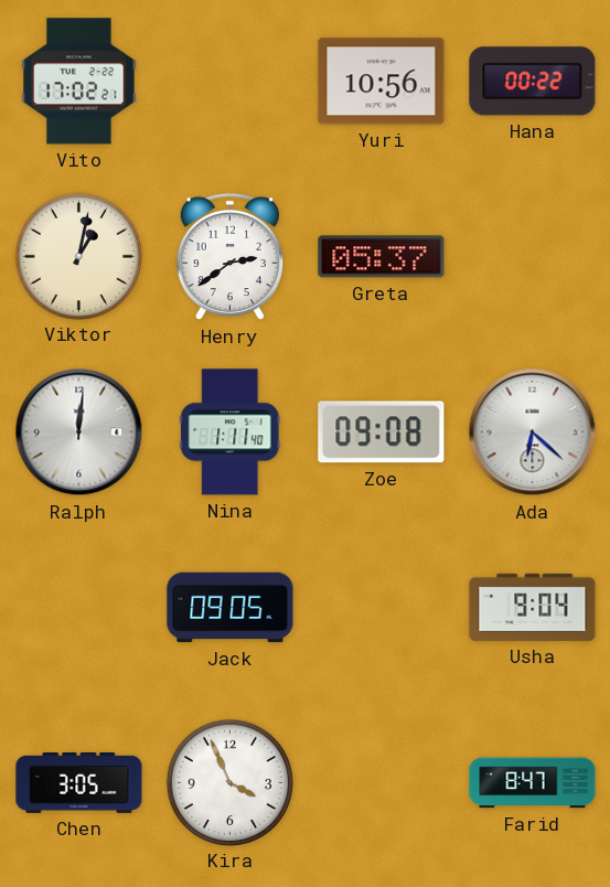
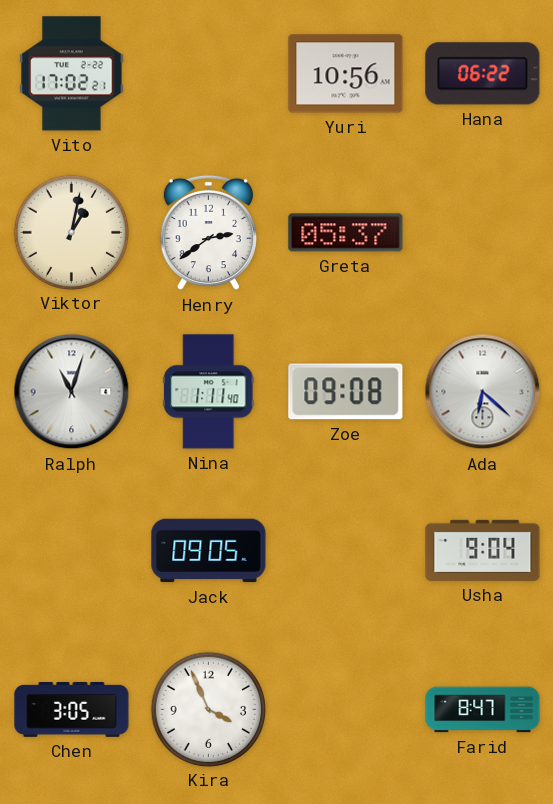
Hana: 00:22 -> 06:22 (483, 74)
Ralph: 12:01 -> 11:03 (72, 392)
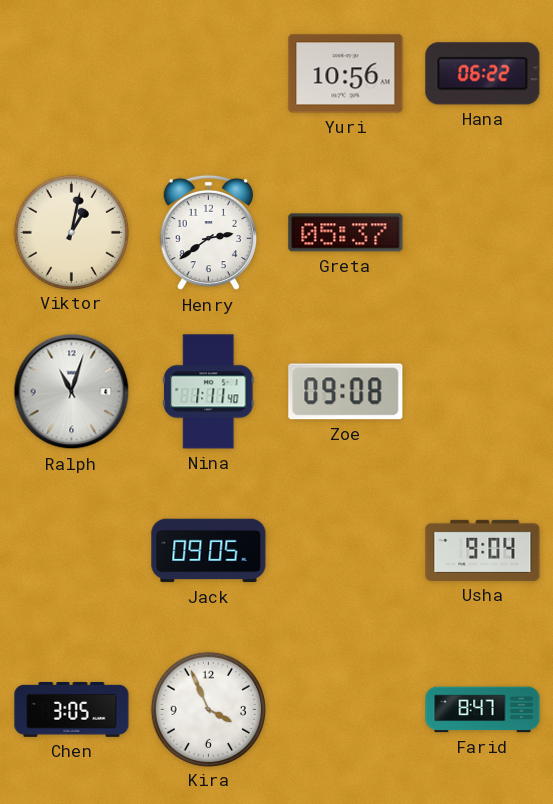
Vito: 17:02 -> none (72, 74)
Ada: 6:22 -> none (483, 392)
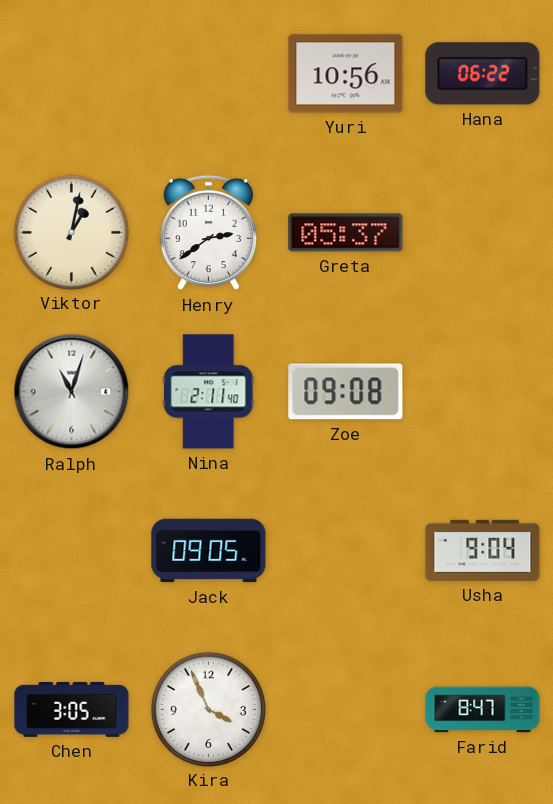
Nina: 1:11 -> 2:11 (209, 392)
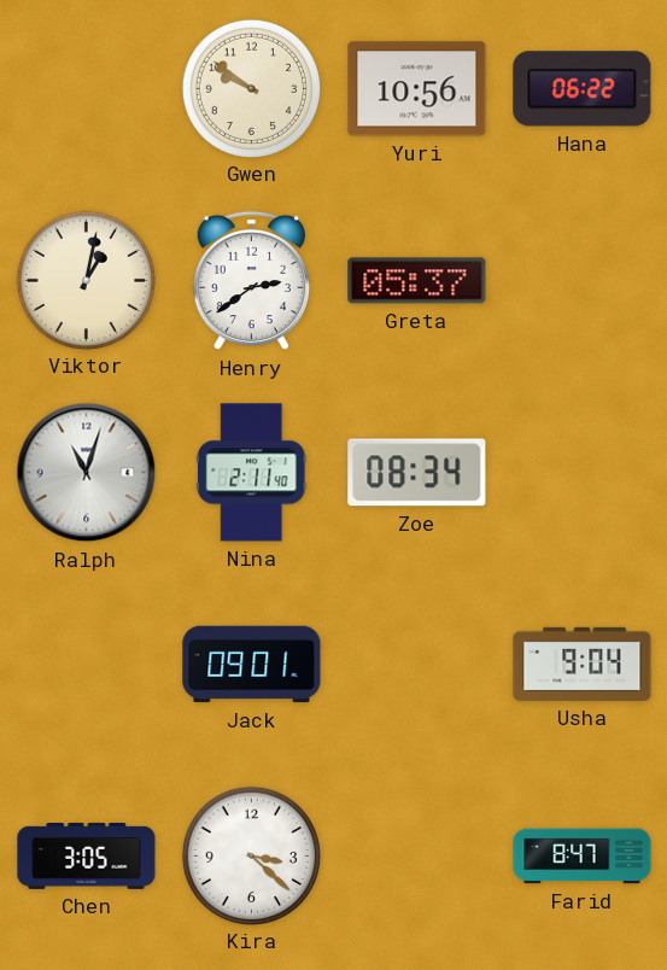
Gwen: none -> 9:51 (251, 88)
Zoe: 09:08 -> 08:34 (417, 473)
Jack: 09:05 -> 09:01 (252, 665)
Kira: 3:56 -> 3:22 (251, 855)
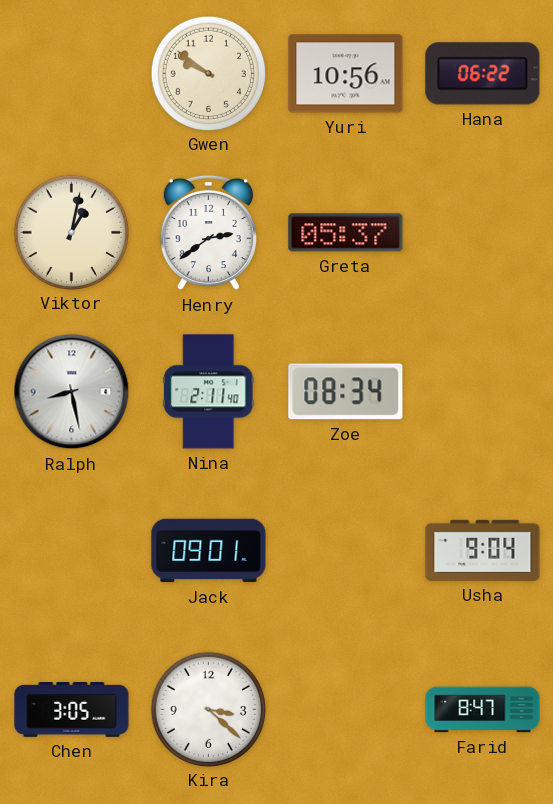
Ralph: 11:03 -> 8:28 (72, 392)
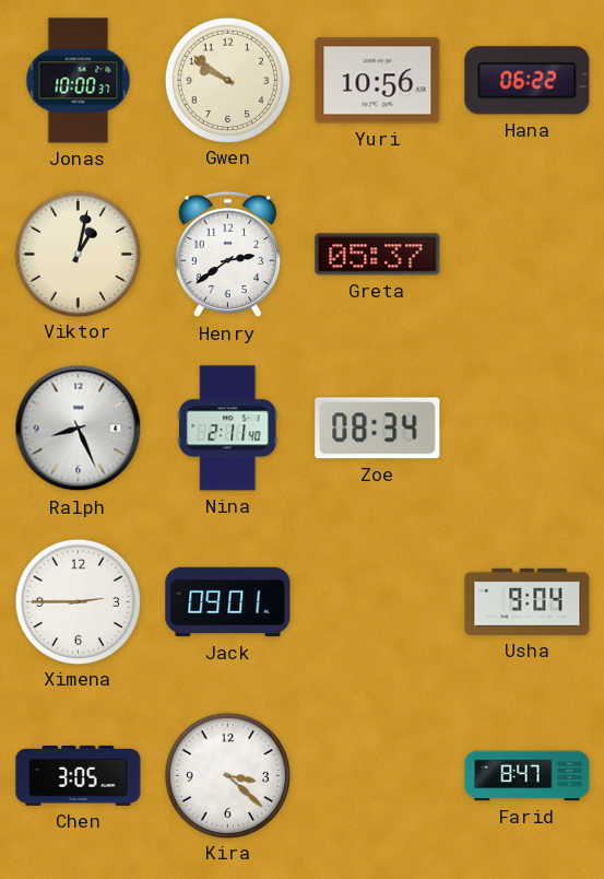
Jonas: none -> 10:00 (79, 81)
Ralph: 8:28 -> 8:26 (79, 429)
Ximena: none -> 2:45 (78, 601)
